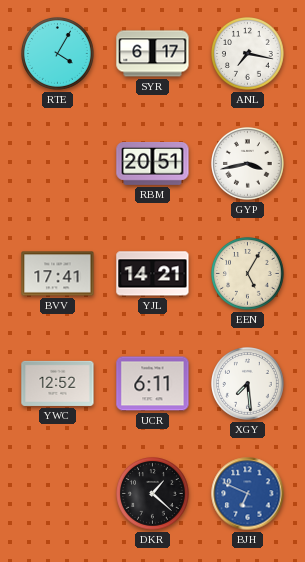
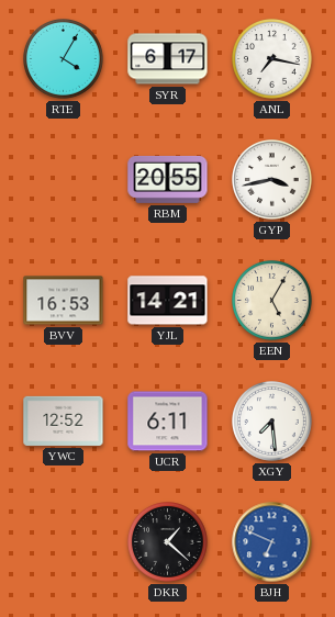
RBM: 20:51 -> 20:55 (168, 179)
BVV: 17:41 -> 16:53 (64, 301)
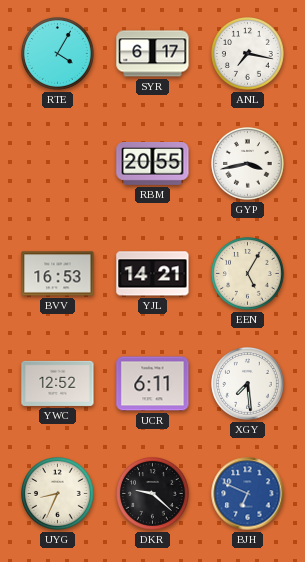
UYG: none -> 8:34 (58, 494)
DKR: 1:22 -> 9:22 (153, 494)
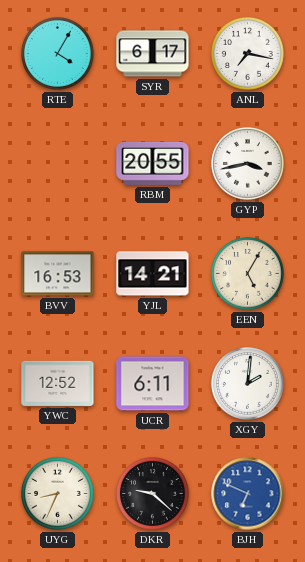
XGY: 7:29 -> 2:01 (248, 384)
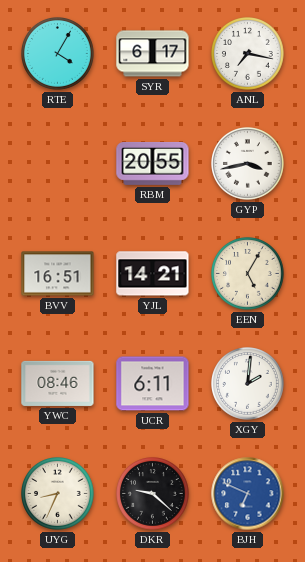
BVV: 16:53 -> 16:51 (58, 274)
YWC: 12:52 -> 08:46 (58, 383)
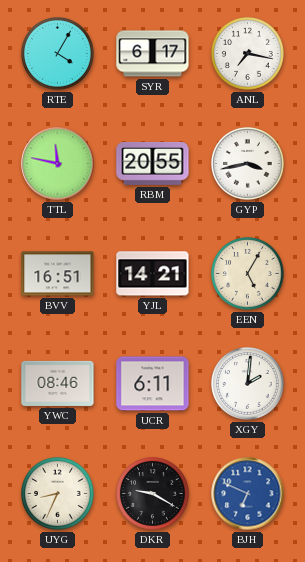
TTL: none -> 11:47 (58, 164)
DKR: 9:22 -> 9:20 (153, 494)
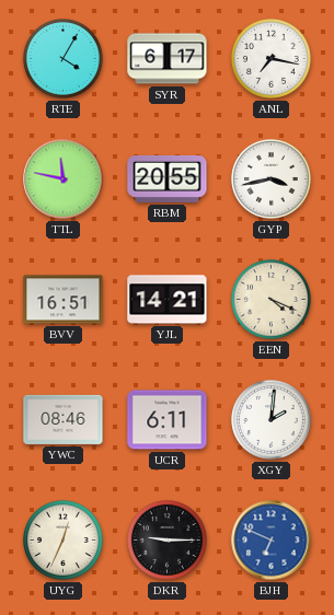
EEN: 5:05 -> 4:19 (272, 300)
UYG: 8:34 -> 12:34 (64, 541)
DKR: 9:20 -> 9:15 (168, 541)
